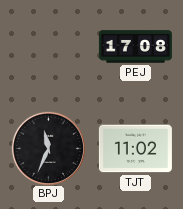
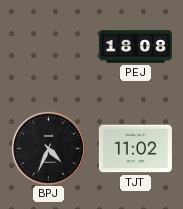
PEJ: 17:08 -> 18:08 (135, 47)
BPJ: 11:34 -> 4:34 (48, 148)
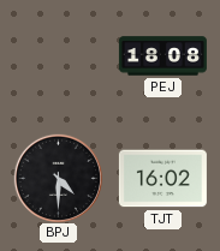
BPJ: 4:34 -> 4:30 (58, 178)
TJT: 11:02 -> 16:02 (162, 179)
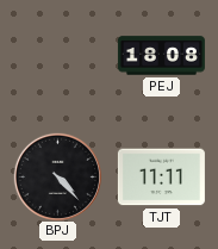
BPJ: 4:30 -> 4:23 (57, 176)
TJT: 16:02 -> 11:11 (161, 178)
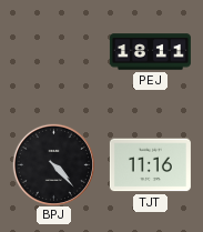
PEJ: 18:08 -> 18:11 (150, 52)
TJT: 11:11 -> 11:16 (150, 165)
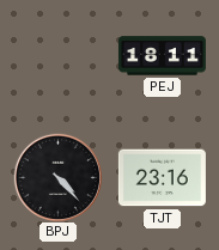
TJT: 11:16 -> 23:16 (162, 178)
